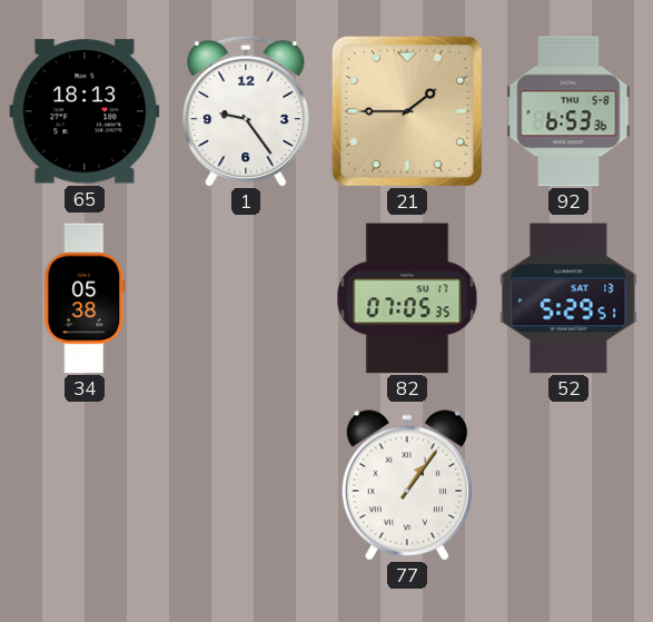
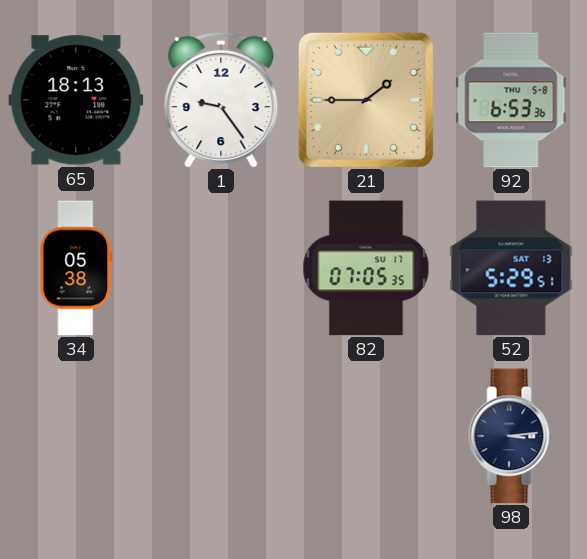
77: 1:06 -> none (407, 485)
98: none -> 3:14 (511, 436)
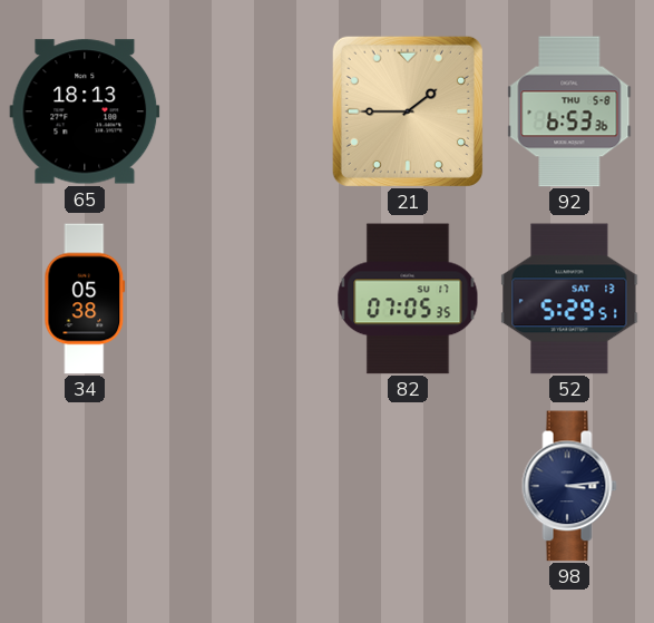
1: 9:24 -> none (221, 100)
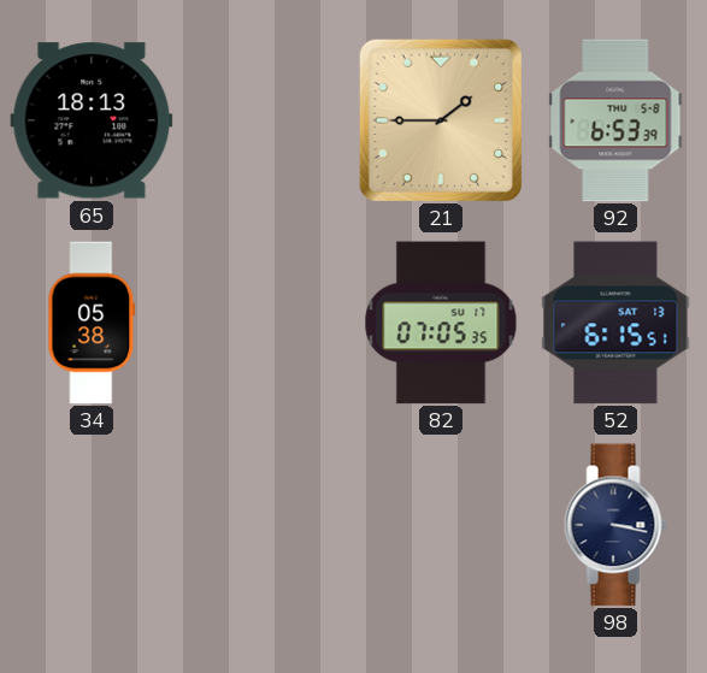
92: 6:53:36 -> 6:53:39 (615, 120)
52: 5:29 -> 6:15 (615, 323)
98: 3:14 -> 3:17 (615, 525)
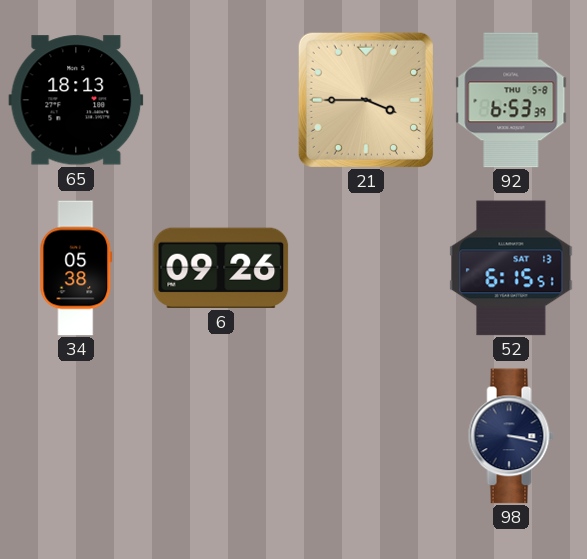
21: 1:45 -> 3:45 (366, 100)
6: none -> 09:26 (221, 268)
82: 07:05 -> none (441, 323)
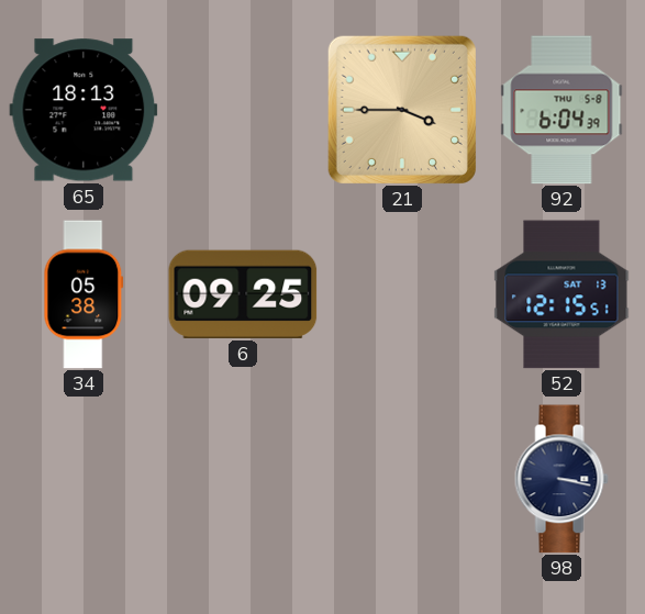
92: 6:53 -> 6:04 (561, 110)
6: 09:26 -> 09:25 (243, 294)
52: 6:15 -> 12:15 (561, 294)
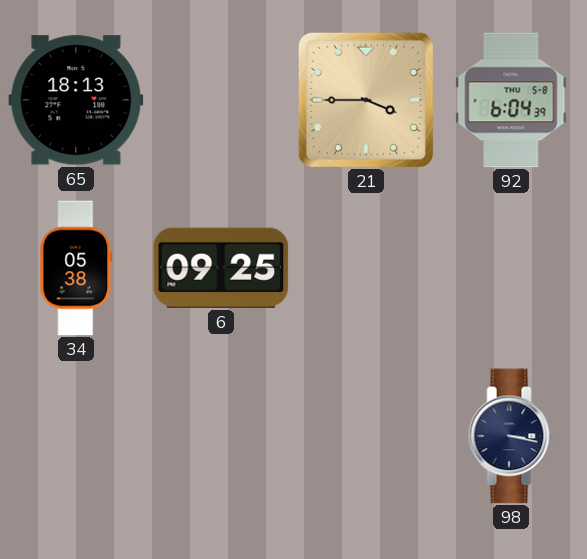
52: 12:15 -> none (561, 294)
